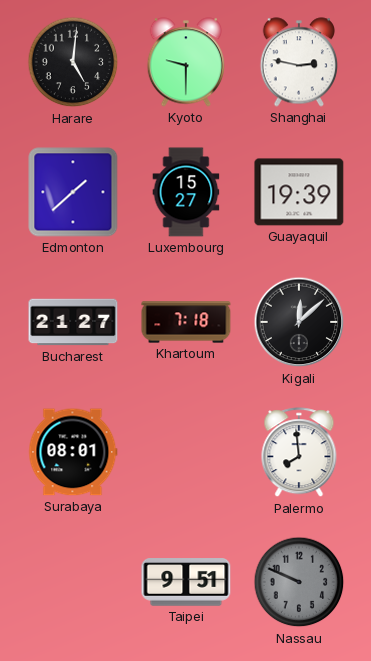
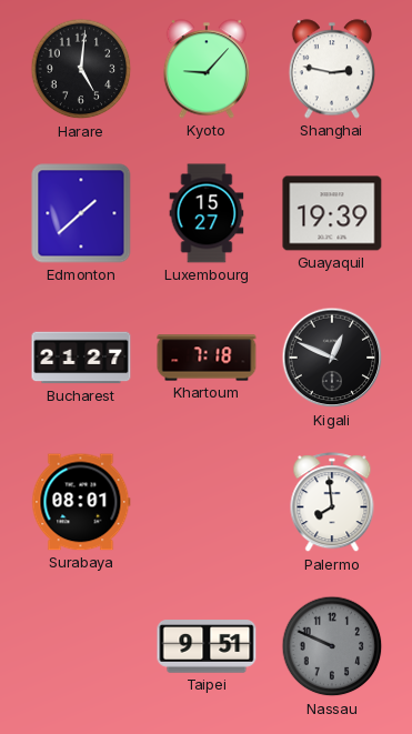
Kyoto: 9:30 -> 9:07 (205, 69)
Kigali: 12:08 -> 12:49 (332, 358)
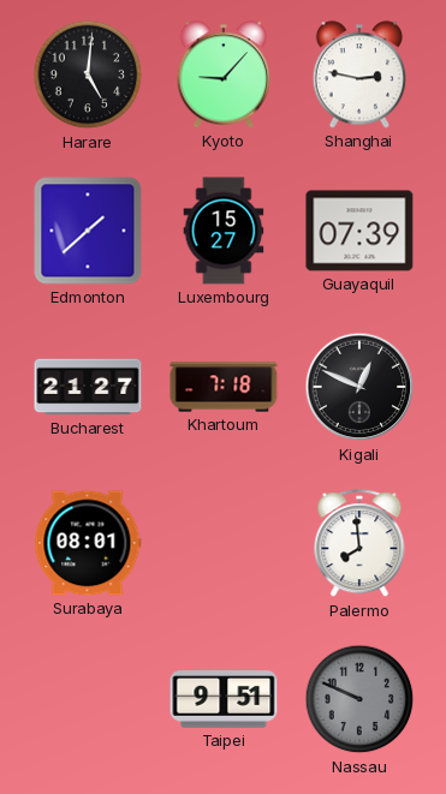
Guayaquil: 19:39 -> 07:39 (359, 231)
